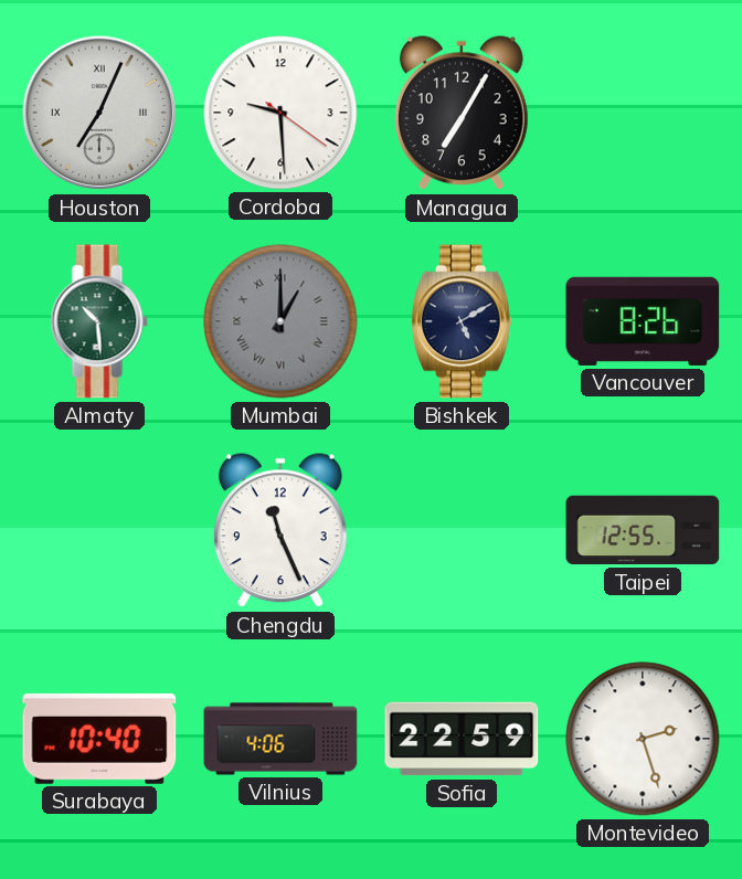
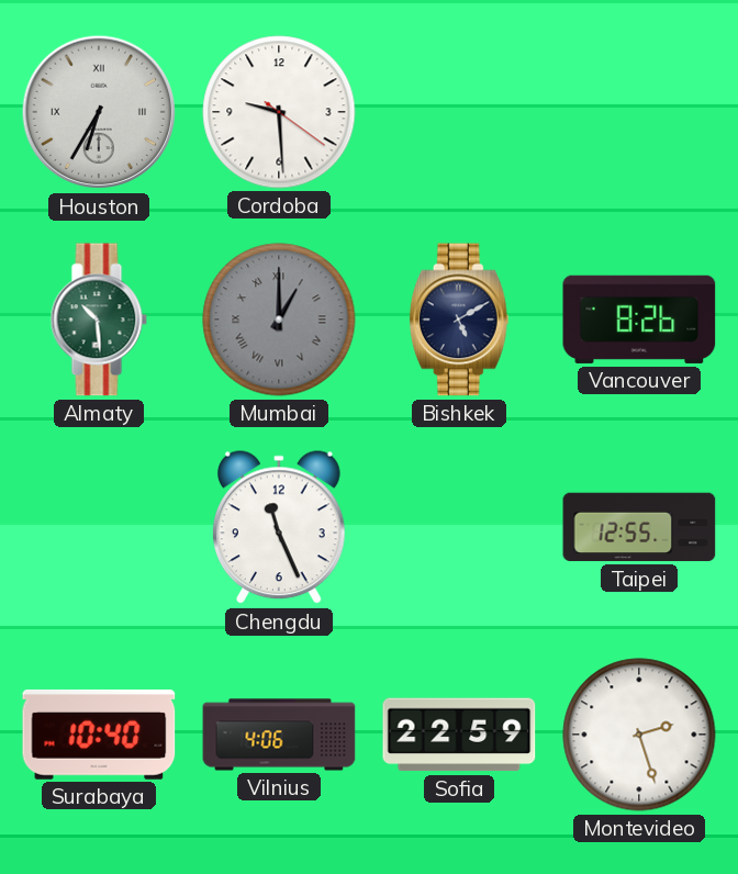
Houston: 7:04 -> 6:35 (99, 112)
Managua: 7:05 -> none (462, 114)
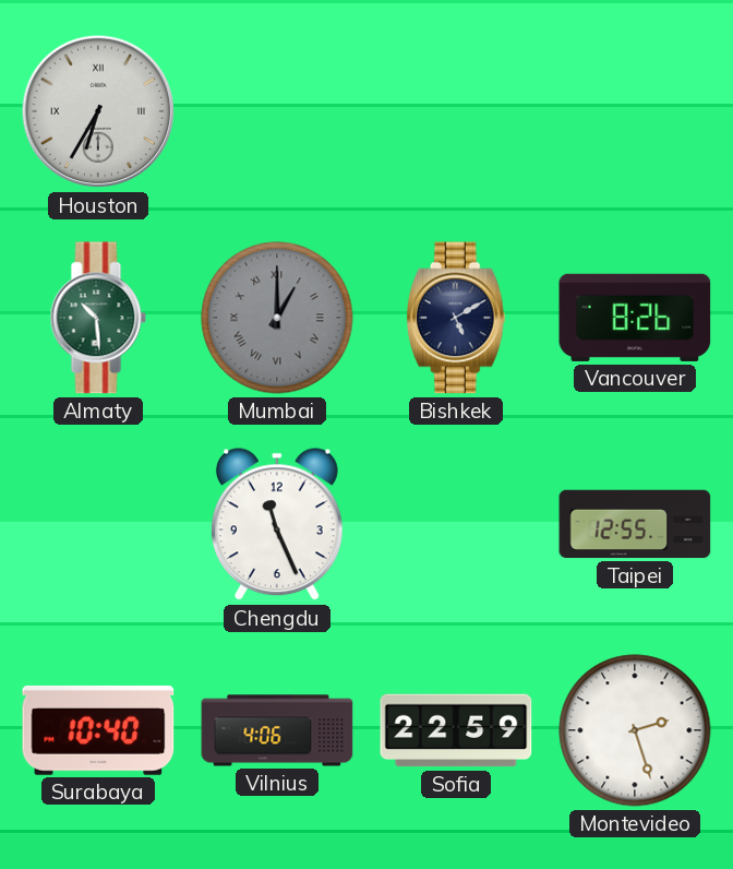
Cordoba: 9:29 -> none (279, 112)
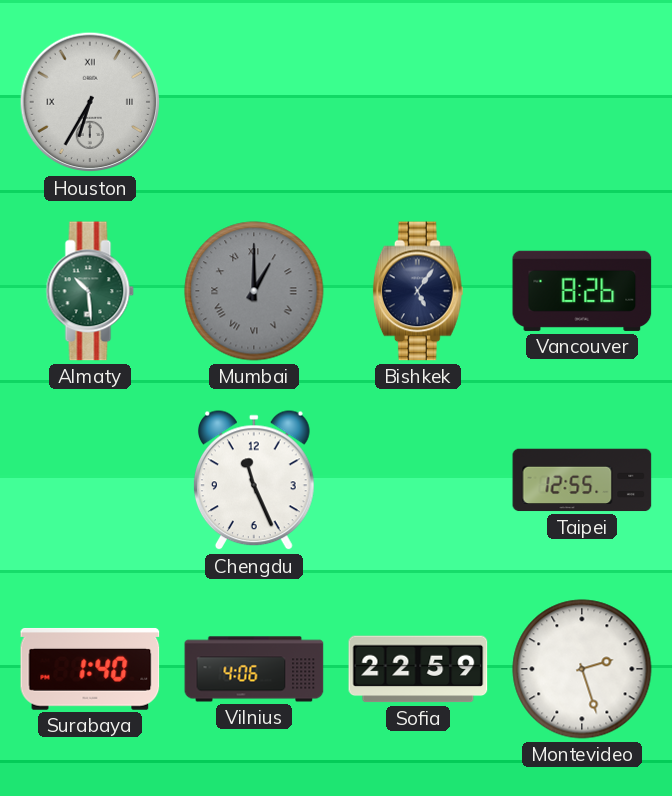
Bishkek: 5:10 -> 5:06 (418, 291)
Surabaya: 10:40 -> 1:40 (90, 669)
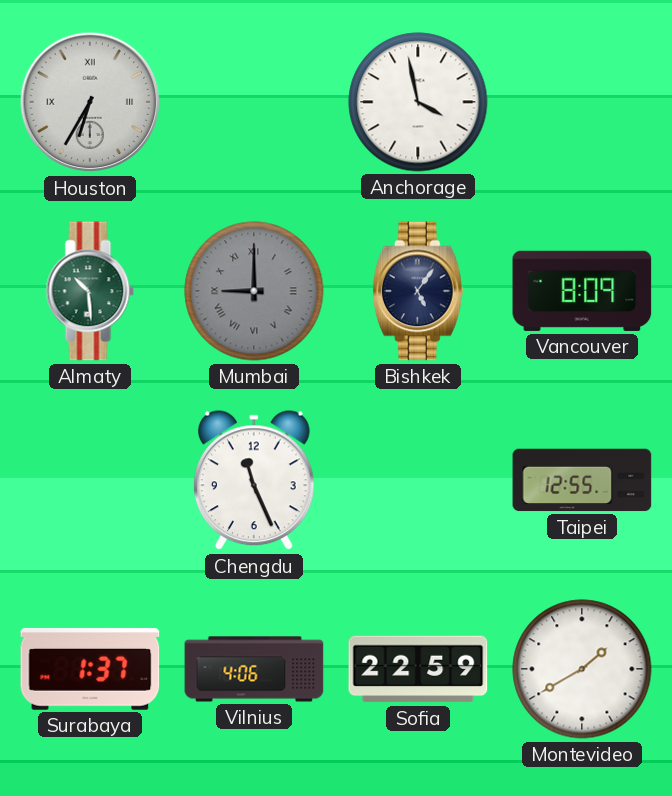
Anchorage: none -> 3:58 (418, 102)
Mumbai: 1:00 -> 9:00 (254, 291)
Vancouver: 8:26 -> 8:09 (582, 291)
Surabaya: 1:40 -> 1:37 (90, 669)
Montevideo: 2:27 -> 1:40 (582, 669)
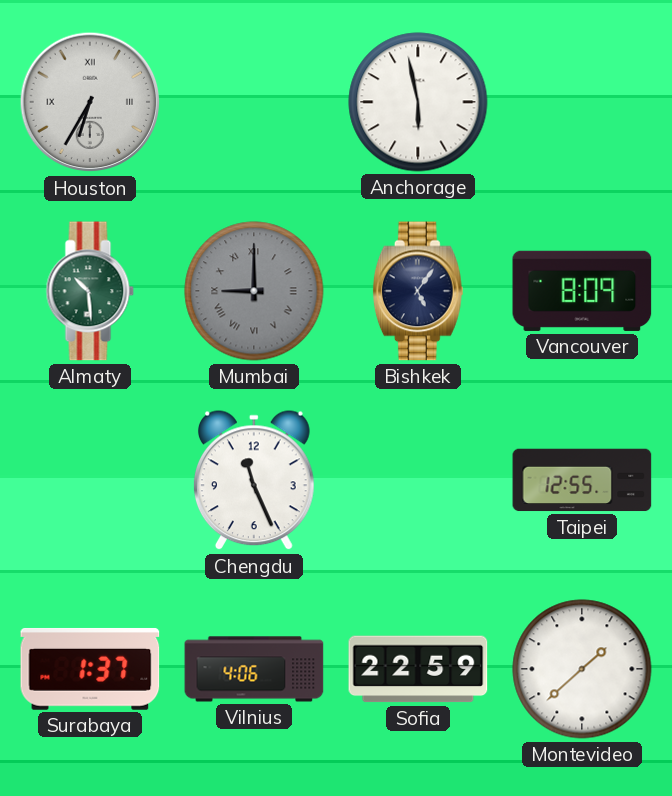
Anchorage: 3:58 -> 5:58 (418, 102)
Montevideo: 1:40 -> 1:38 (582, 669)
